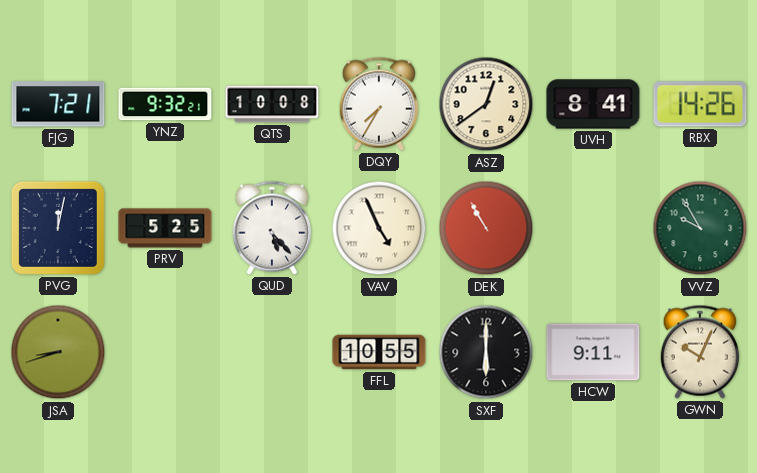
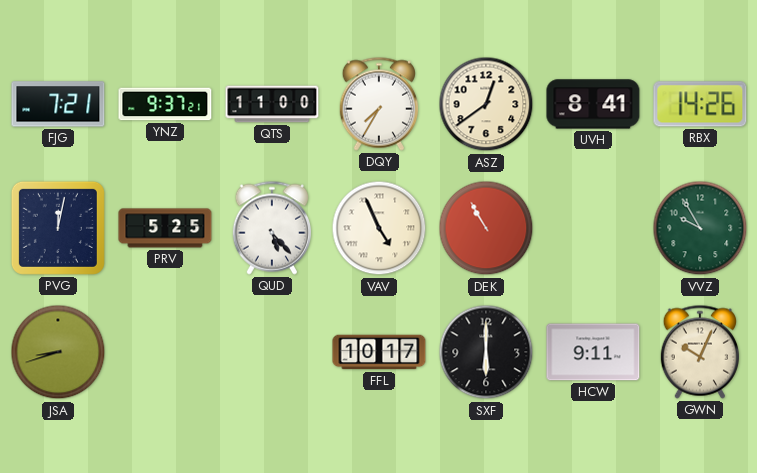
YNZ: 9:32 -> 9:37 (165, 104)
QTS: 10:08 -> 11:00 (272, 104)
FFL: 10:55 -> 10:17 (379, 352)
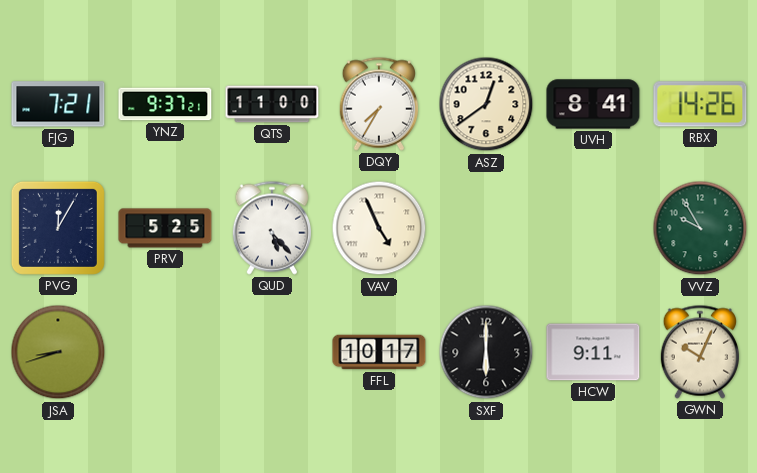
PVG: 12:02 -> 12:05 (58, 228)
DEK: 10:55 -> none (486, 228)
